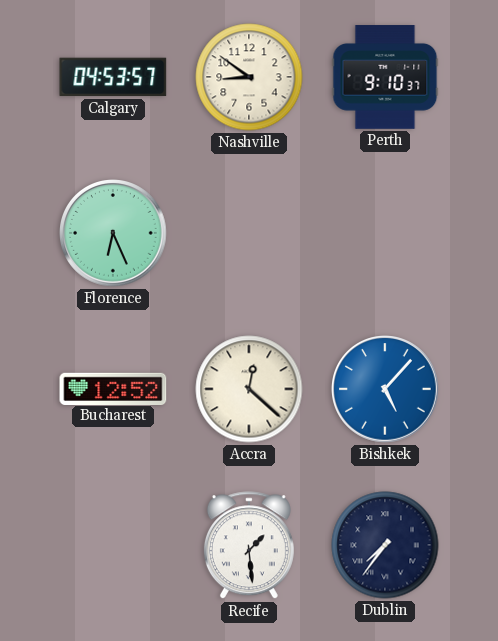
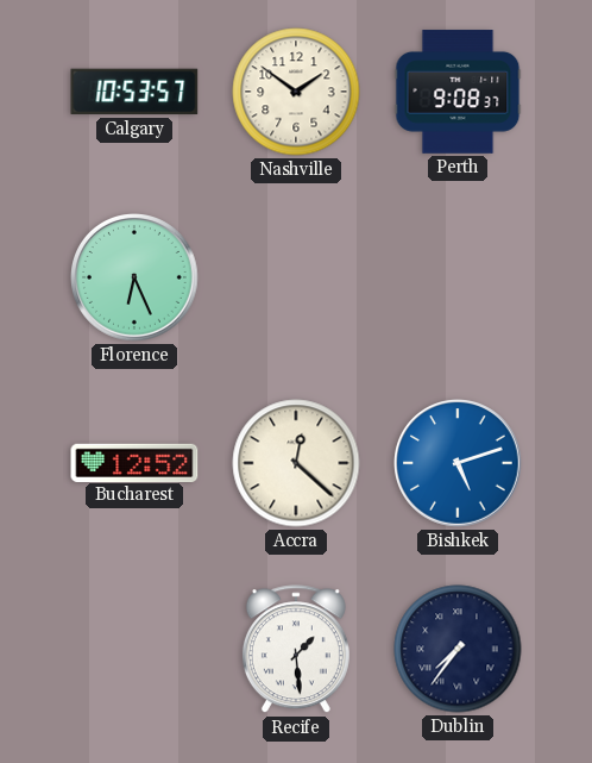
Calgary: 04:53 -> 10:53 (134, 92)
Nashville: 8:51 -> 1:51 (296, 92)
Perth: 9:10 -> 9:08 (458, 92)
Bishkek: 5:07 -> 5:12 (459, 464)
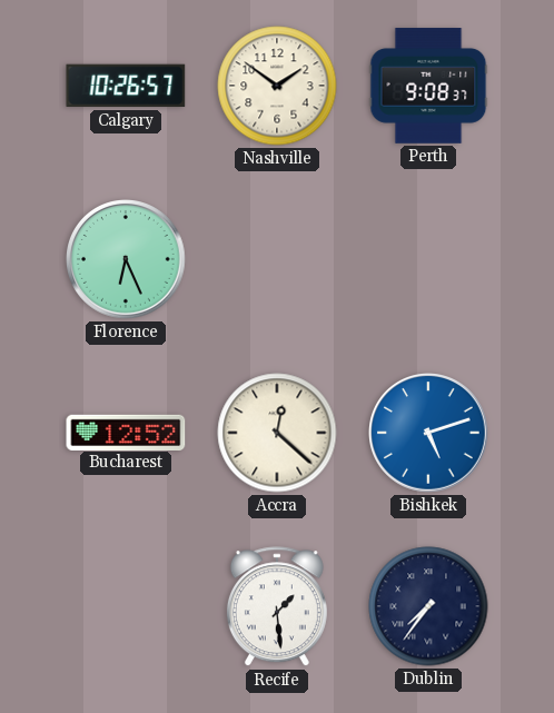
Calgary: 10:53 -> 10:26 (126, 86)
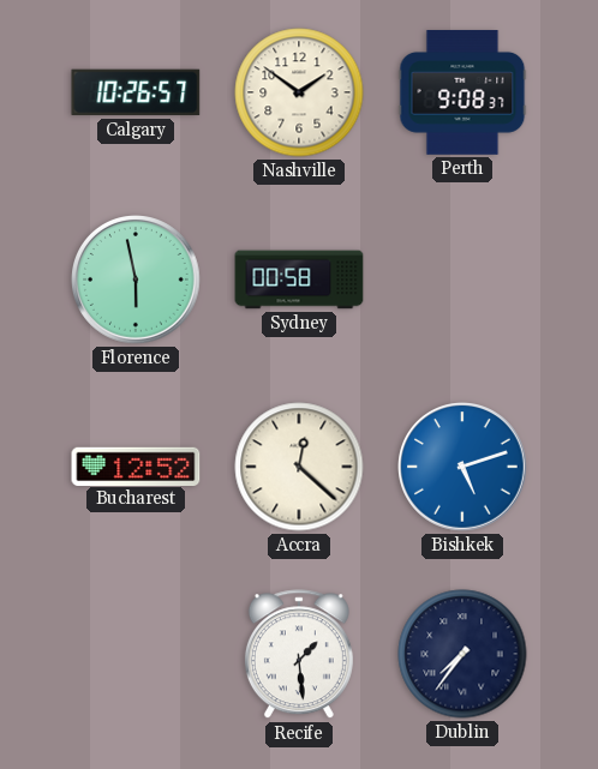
Florence: 6:26 -> 5:58 (137, 281)
Sydney: none -> 00:58 (299, 280)
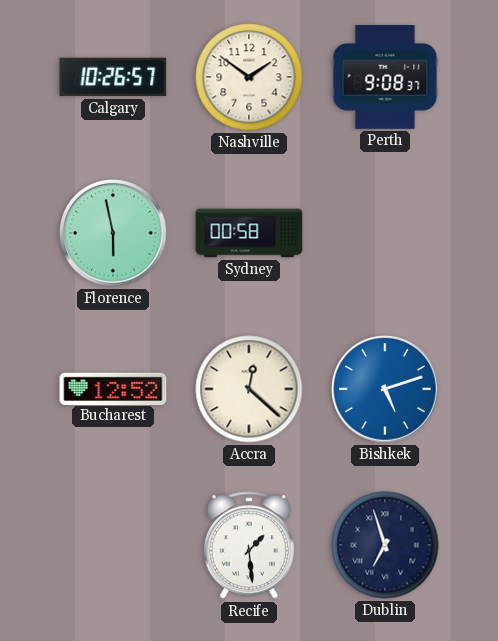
Dublin: 7:36 -> 6:57 (385, 545)
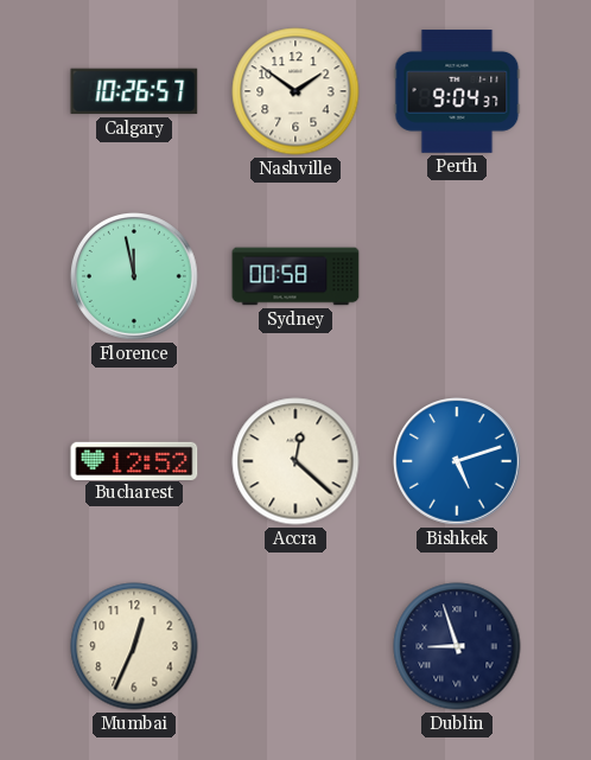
Perth: 9:08 -> 9:04 (457, 91)
Florence: 5:58 -> 11:58 (135, 277)
Mumbai: none -> 12:34 (134, 646)
Recife: 1:29 -> none (249, 546)
Dublin: 6:57 -> 8:57 (457, 646)
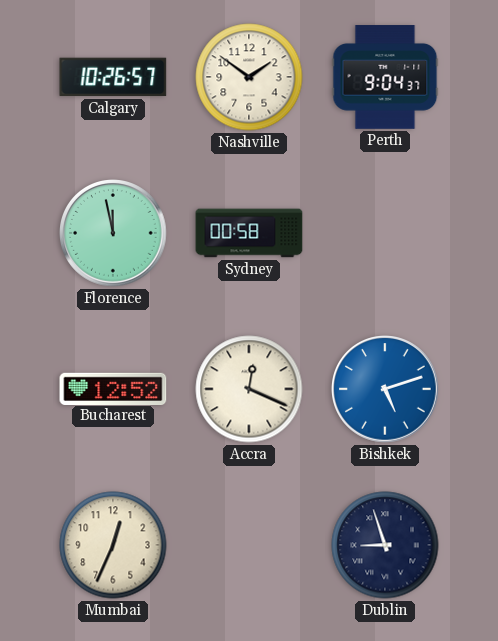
Accra: 12:22 -> 12:19 (249, 389)
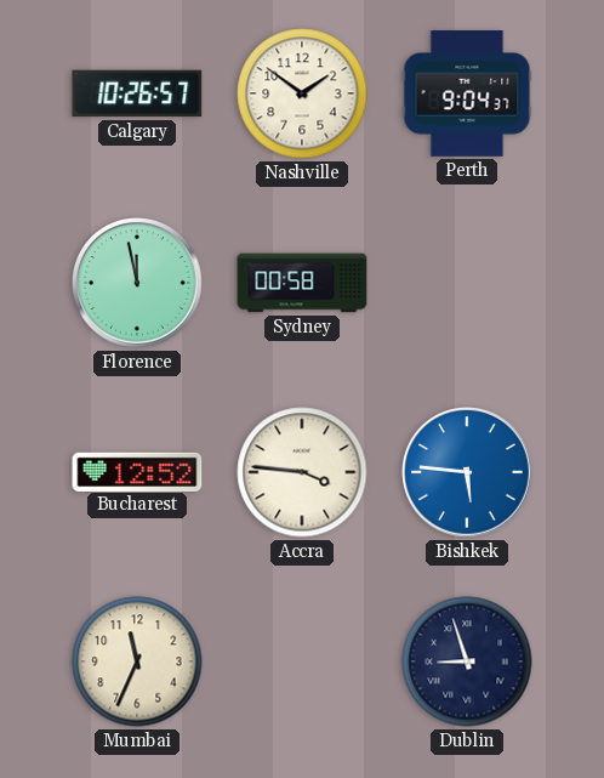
Accra: 12:19 -> 3:46 (302, 472)
Bishkek: 5:12 -> 5:46 (468, 473)
Mumbai: 12:34 -> 11:34 (137, 661)
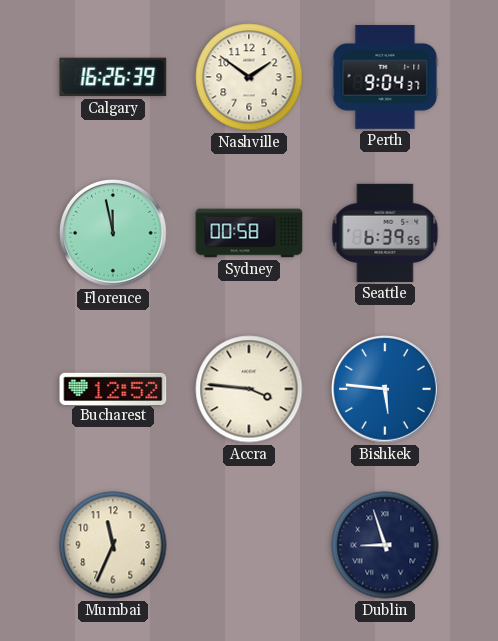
Calgary: 10:26 -> 16:26 (113, 77)
Seattle: none -> 6:39 (385, 233)
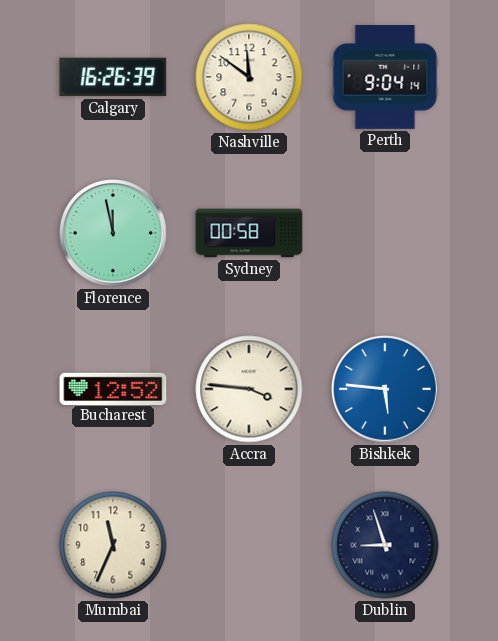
Nashville: 1:51 -> 11:51 (249, 77)
Perth: 9:04:37 -> 9:04:14 (385, 77)
Seattle: 6:39 -> none (385, 233)
